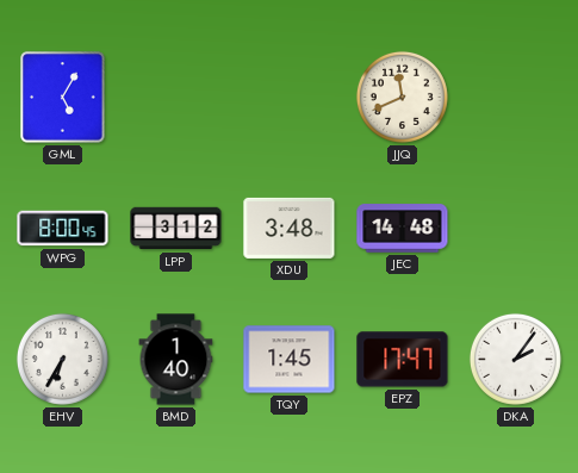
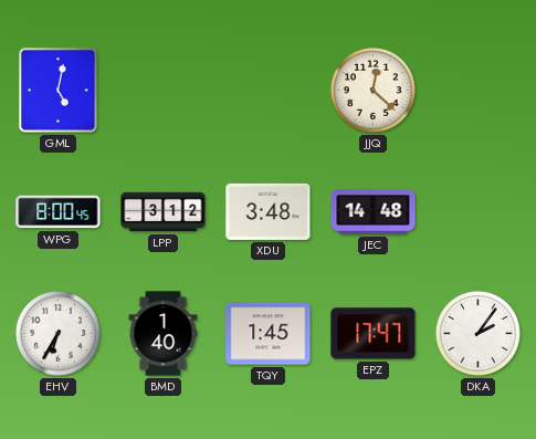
GML: 5:05 -> 5:02 (59, 91)
JJQ: 11:41 -> 12:22 (372, 90)
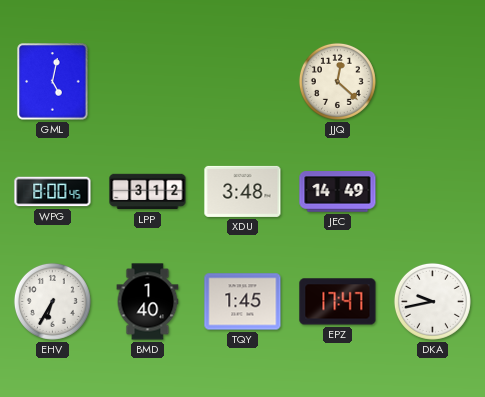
JEC: 14:48 -> 14:49 (338, 192)
DKA: 2:06 -> 9:43 (432, 301)
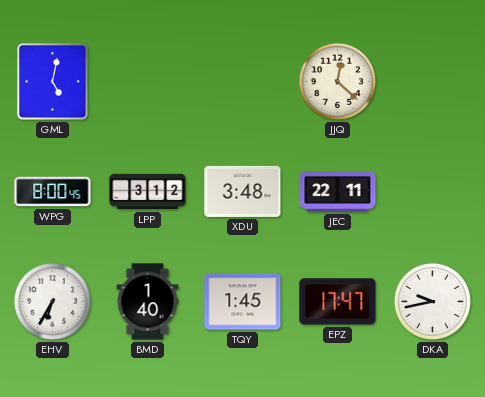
JEC: 14:49 -> 22:11 (338, 192)
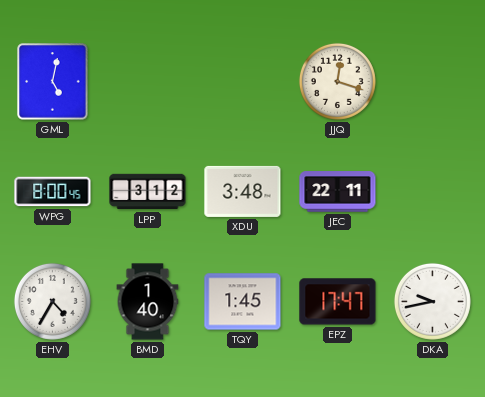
JJQ: 12:22 -> 12:18 (337, 81)
EHV: 6:35 -> 4:35 (52, 301)
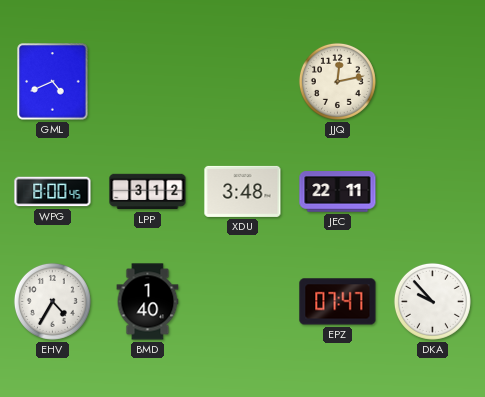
GML: 5:02 -> 4:41 (53, 82)
JJQ: 12:18 -> 12:13 (337, 81)
TQY: 1:45 -> none (243, 302)
EPZ: 17:47 -> 07:47 (338, 302)
DKA: 9:43 -> 9:53 (432, 301)
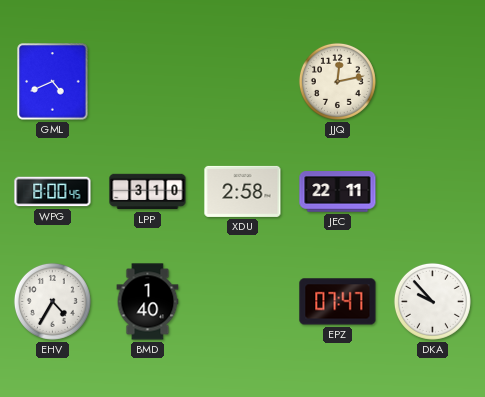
LPP: 3:12 -> 3:10 (148, 192)
XDU: 3:48 -> 2:58 (243, 191)
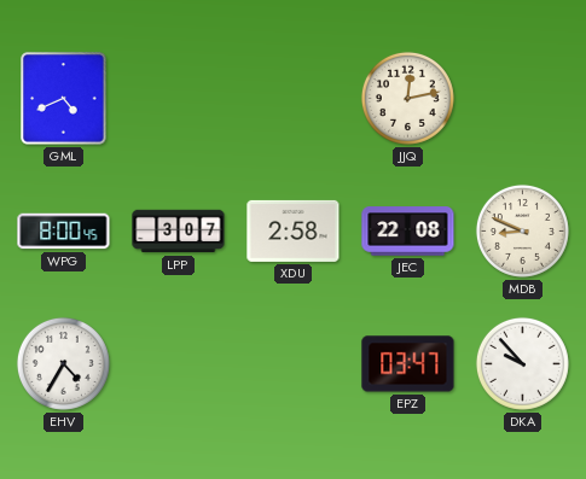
LPP: 3:10 -> 3:07 (179, 232)
JEC: 22:11 -> 22:08 (408, 232)
MDB: none -> 8:49 (522, 230)
BMD: 1:40 -> none (148, 302)
EPZ: 07:47 -> 03:47 (408, 364)
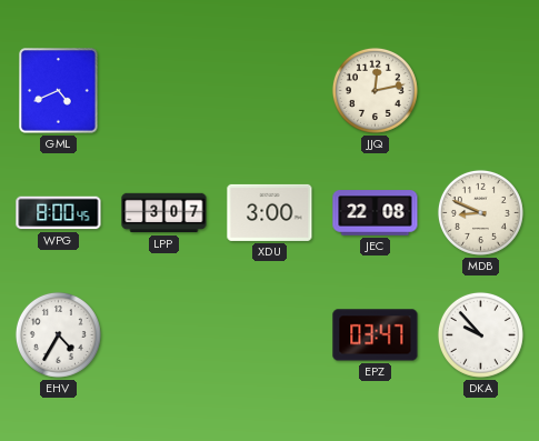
XDU: 2:58 -> 3:00 (270, 212)
